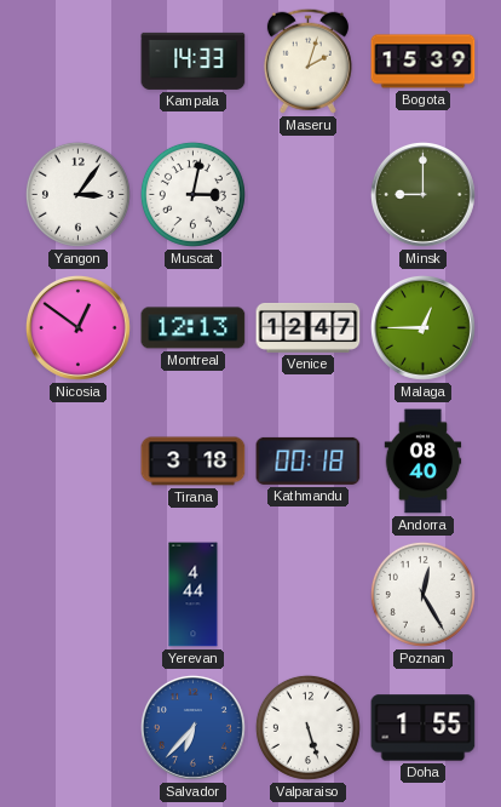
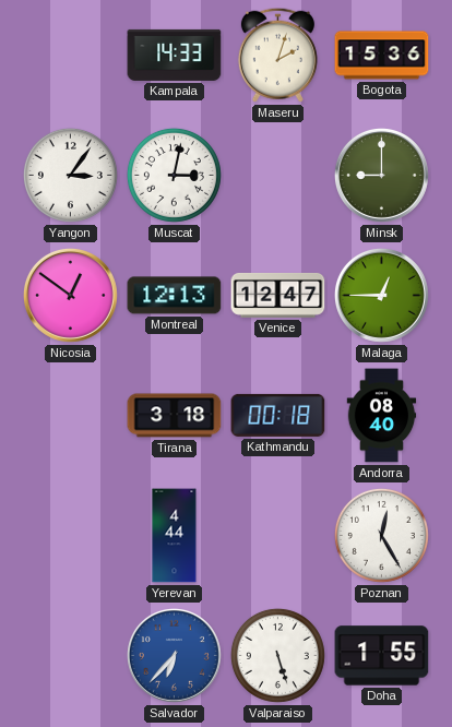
Bogota: 15:39 -> 15:36 (382, 56)
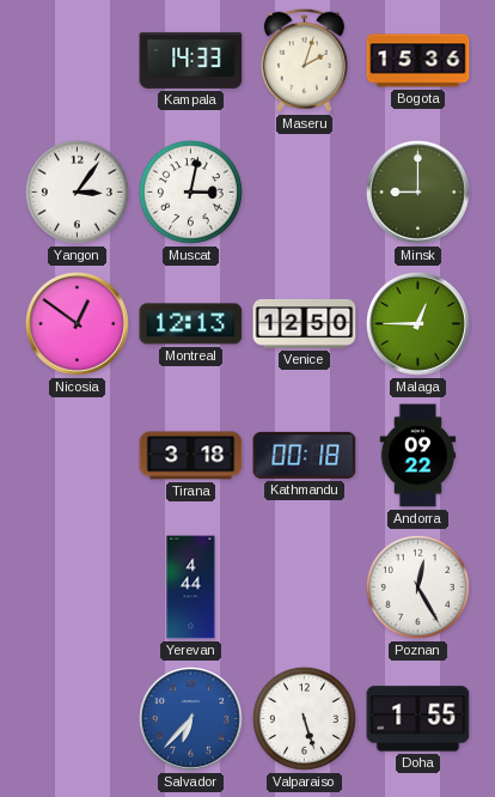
Venice: 12:47 -> 12:50 (305, 323)
Andorra: 08:40 -> 09:22 (418, 456)
